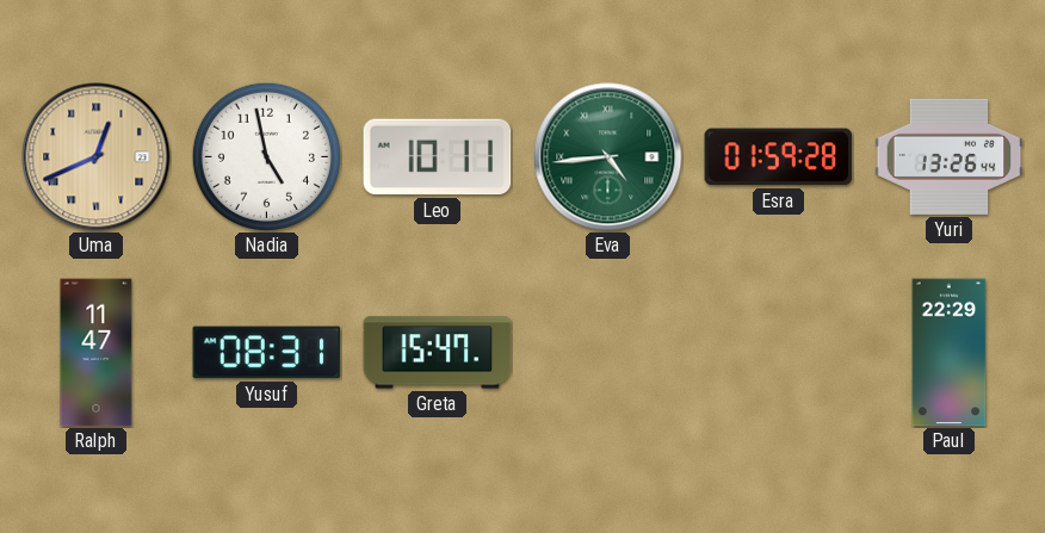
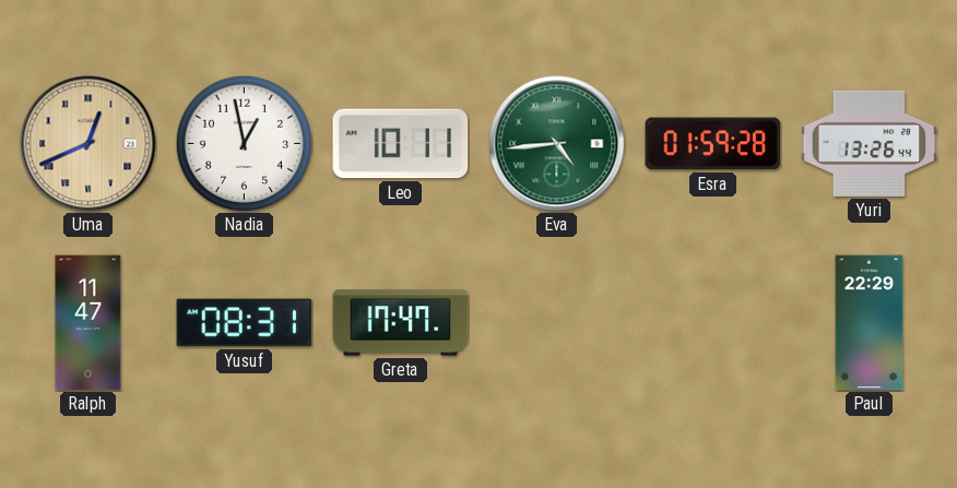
Nadia: 4:58 -> 12:58 (244, 143)
Greta: 15:47 -> 17:47 (401, 323)
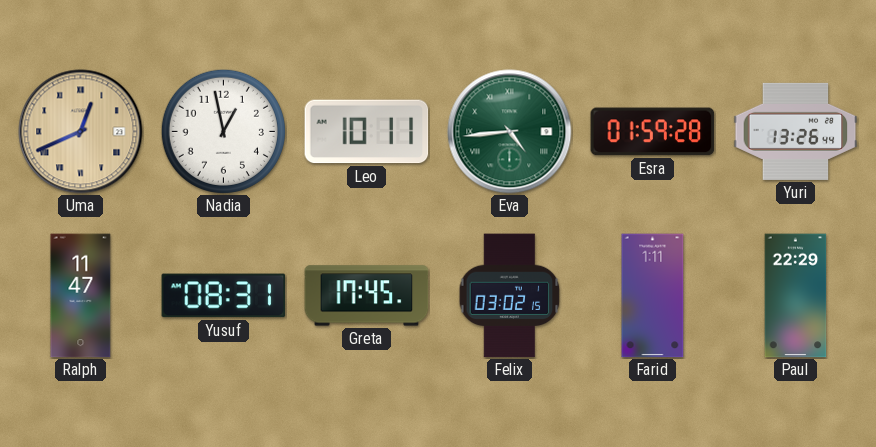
Greta: 17:47 -> 17:45 (367, 296)
Felix: none -> 03:02 (510, 296)
Farid: none -> 1:11 (653, 296)
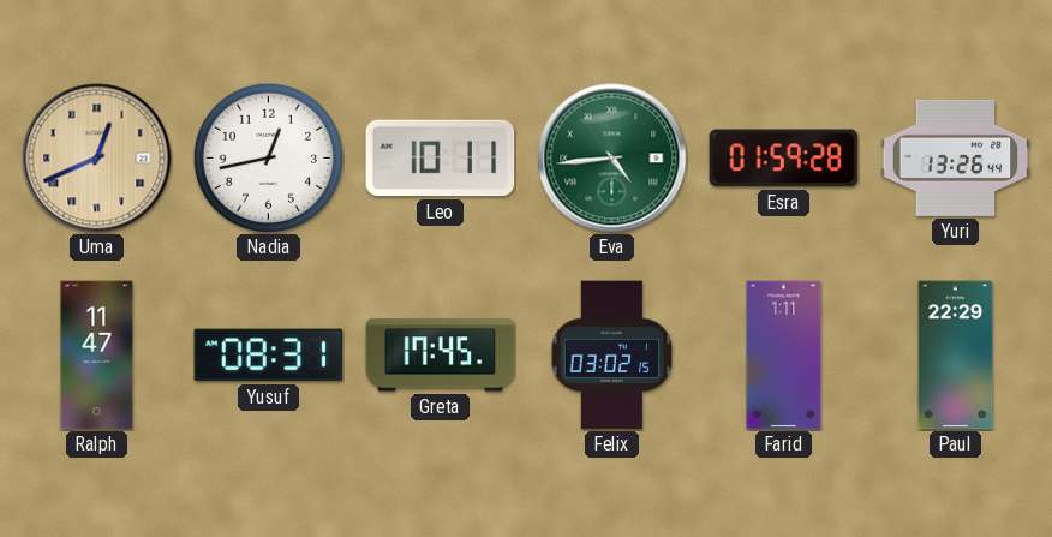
Nadia: 12:58 -> 12:43 (268, 157)
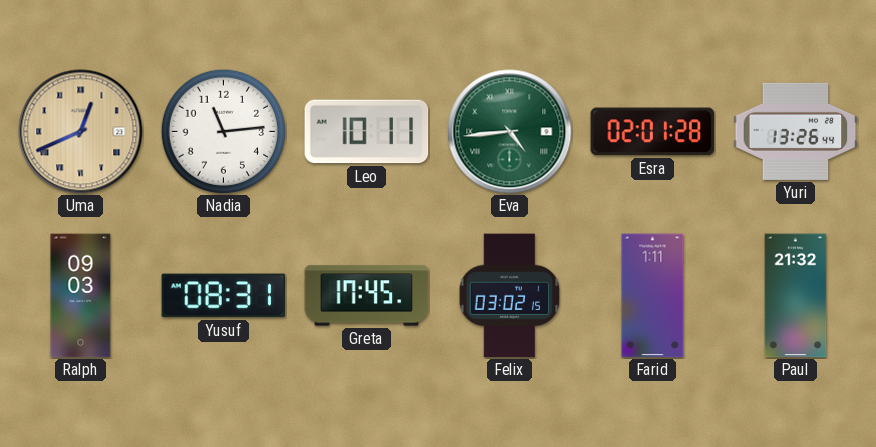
Nadia: 12:43 -> 11:14 (223, 131)
Esra: 01:59 -> 02:01 (653, 132)
Ralph: 11:47 -> 09:03 (81, 296)
Paul: 22:29 -> 21:32 (796, 296)
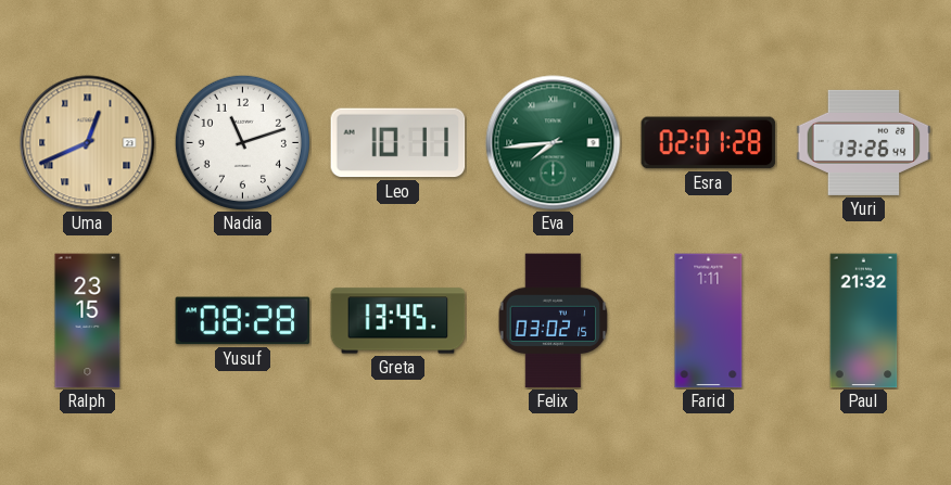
Nadia: 11:14 -> 11:12 (242, 142)
Eva: 4:44 -> 7:44 (554, 143)
Ralph: 09:03 -> 23:15 (88, 321)
Yusuf: 08:31 -> 08:28 (243, 321)
Greta: 17:45 -> 13:45 (398, 321)
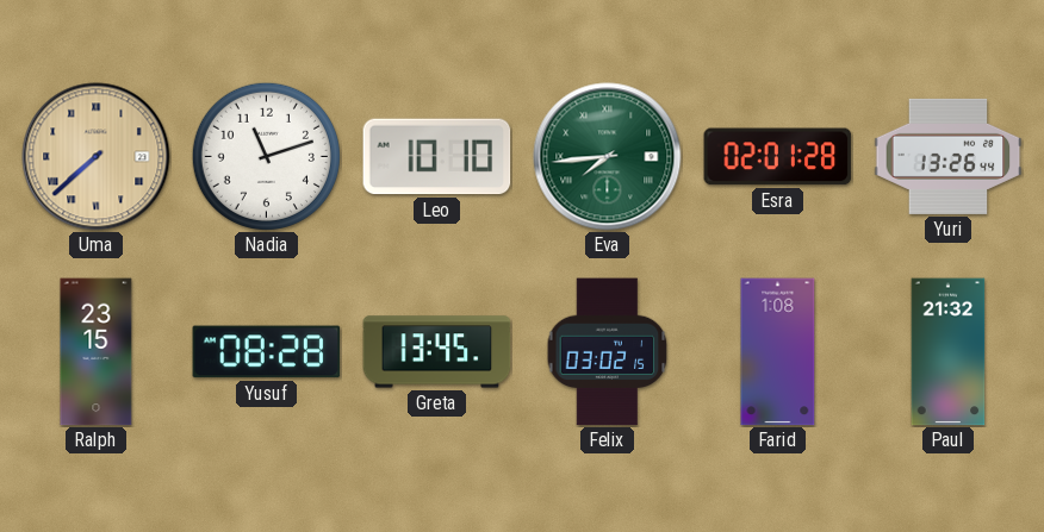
Uma: 12:41 -> 7:38 (97, 157)
Leo: 10:11 -> 10:10 (437, 157)
Farid: 1:11 -> 1:08 (778, 352)
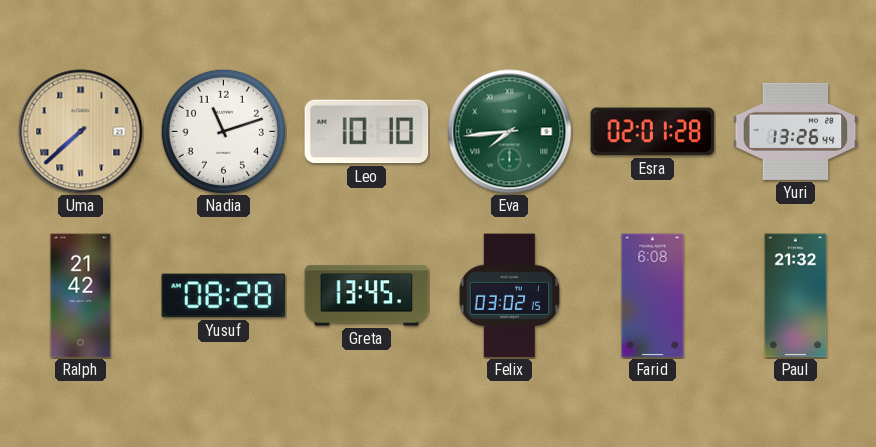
Ralph: 23:15 -> 21:42 (81, 296)
Farid: 1:08 -> 6:08 (653, 296)
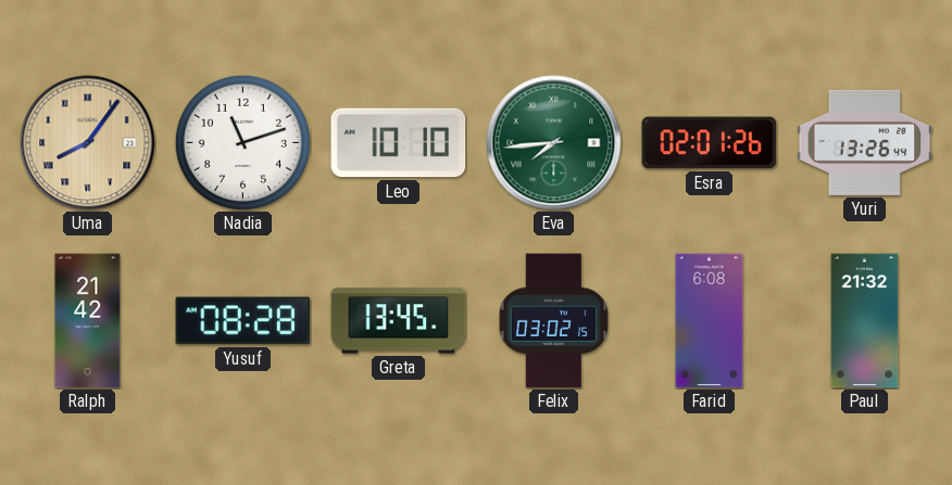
Uma: 7:38 -> 8:06 (88, 143)
Esra: 02:01:28 -> 02:01:26 (710, 143)
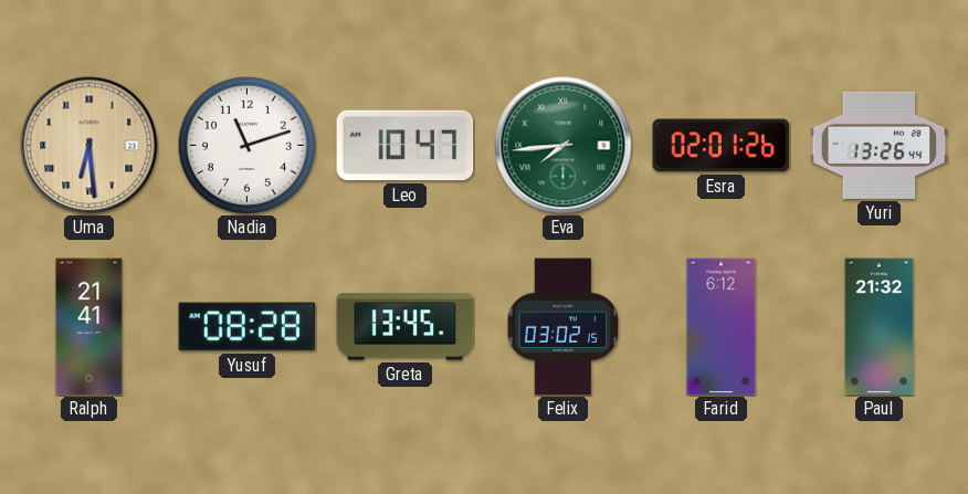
Uma: 8:06 -> 6:29 (90, 146)
Leo: 10:10 -> 10:47 (406, 146)
Ralph: 21:42 -> 21:41 (90, 327)
Farid: 6:08 -> 6:12 (722, 327)
